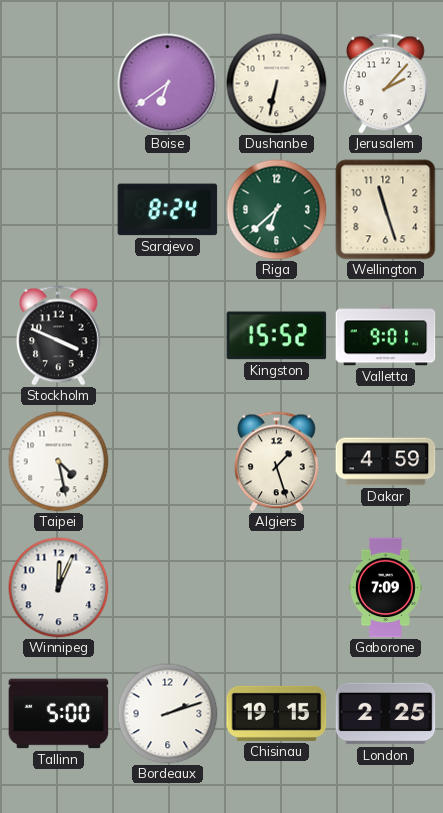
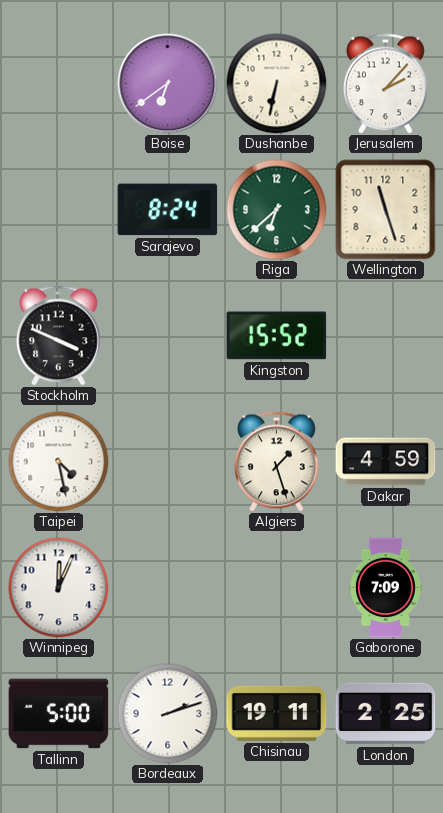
Valletta: 9:01 -> none (386, 336)
Chisinau: 19:15 -> 19:11 (277, 713)
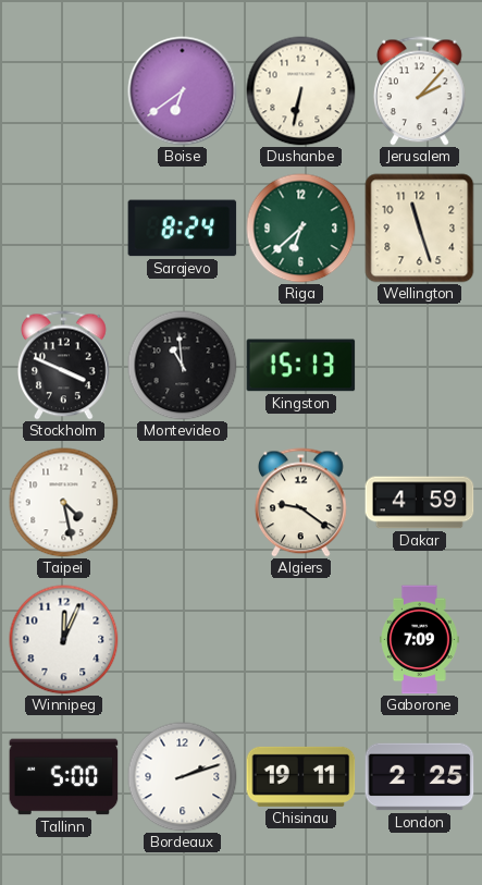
Montevideo: none -> 10:59 (183, 366)
Kingston: 15:52 -> 15:13 (301, 366)
Algiers: 1:27 -> 9:21 (300, 503)
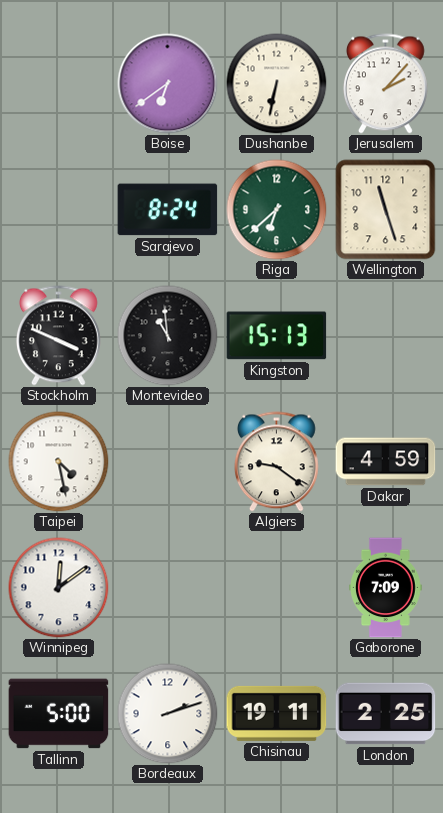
Winnipeg: 12:04 -> 12:09 (59, 588)
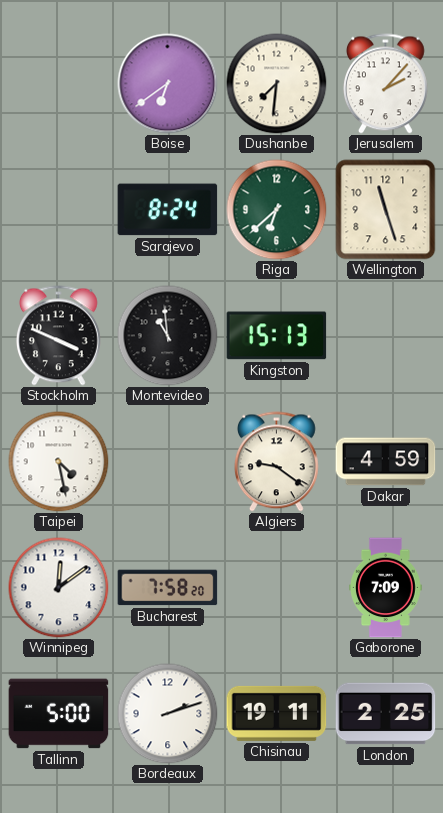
Dushanbe: 6:32 -> 7:31 (277, 84)
Bucharest: none -> 7:58 (168, 588)
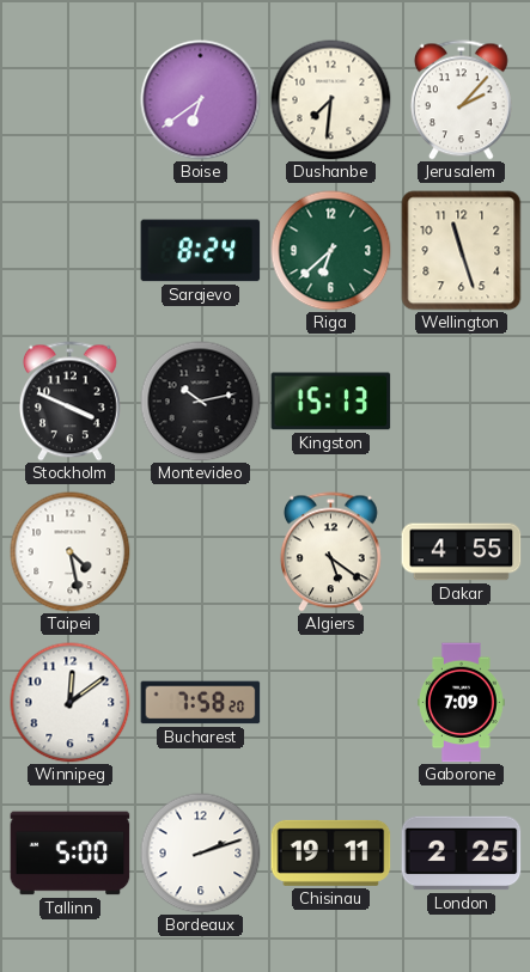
Montevideo: 10:59 -> 10:13 (201, 402)
Algiers: 9:21 -> 5:21 (330, 552)
Dakar: 4:59 -> 4:55 (462, 552)
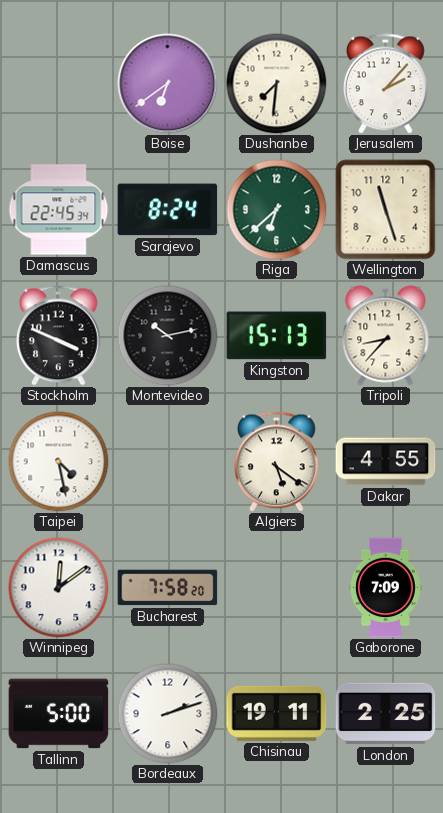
Damascus: none -> 22:45 (59, 210)
Tripoli: none -> 8:37 (386, 336)
